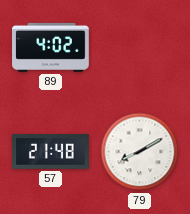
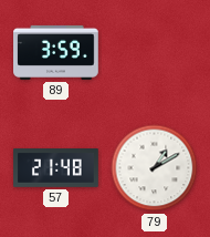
89: 4:02 -> 3:59 (56, 52)
79: 8:10 -> 1:10 (155, 168)
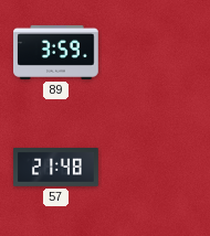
79: 1:10 -> none (155, 168)
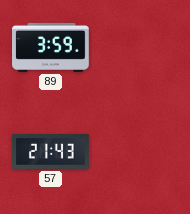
57: 21:48 -> 21:43 (51, 152)
